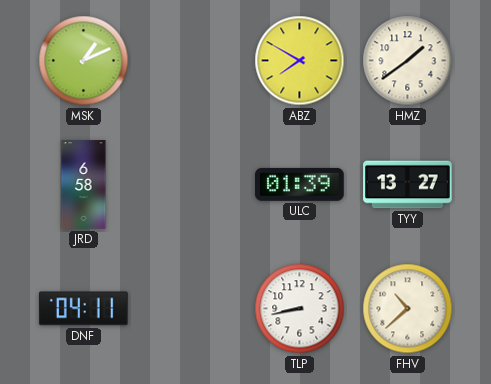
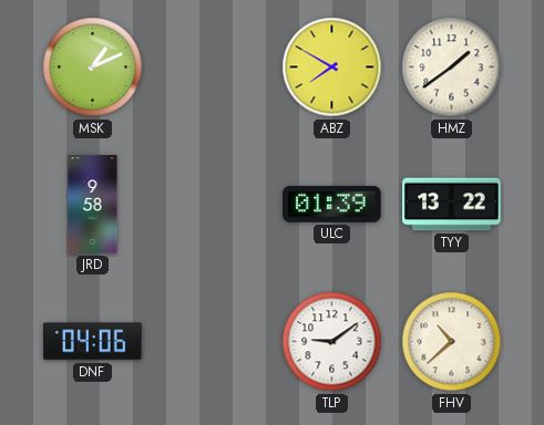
JRD: 6:58 -> 9:58 (93, 205)
TYY: 13:27 -> 13:22 (452, 205)
DNF: 04:11 -> 04:06 (93, 342)
TLP: 8:43 -> 9:09 (332, 342)
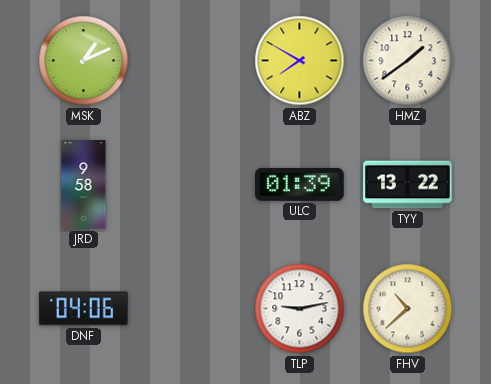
TLP: 9:09 -> 9:13 (300, 309)
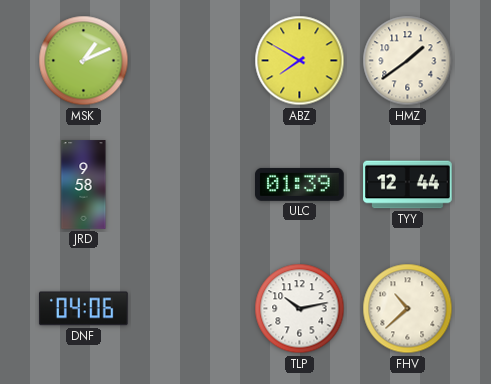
TYY: 13:22 -> 12:44 (408, 185)
TLP: 9:13 -> 10:13 (300, 309)
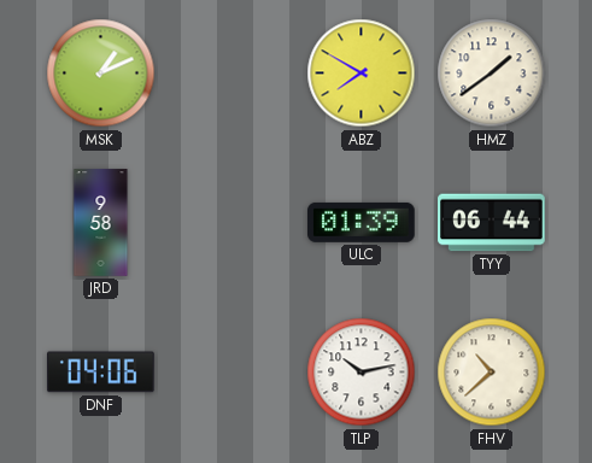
TYY: 12:44 -> 06:44 (492, 223)
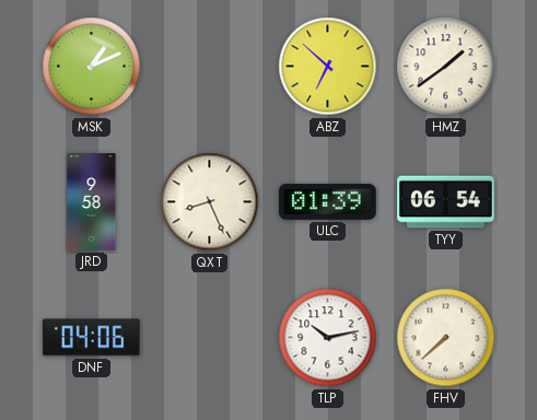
ABZ: 7:50 -> 6:52 (328, 67)
QXT: none -> 8:26 (210, 202)
TYY: 06:44 -> 06:54 (446, 202)
FHV: 10:38 -> 7:38 (446, 338)
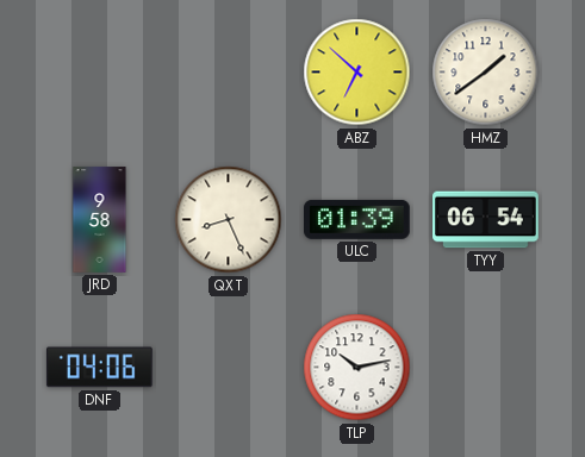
MSK: 1:11 -> none (92, 67)
FHV: 7:38 -> none (446, 338)
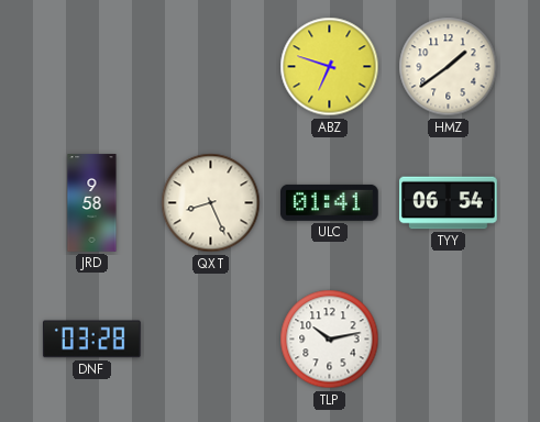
ABZ: 6:52 -> 6:48 (330, 67)
ULC: 01:39 -> 01:41 (330, 202)
DNF: 04:06 -> 03:28 (92, 340)
